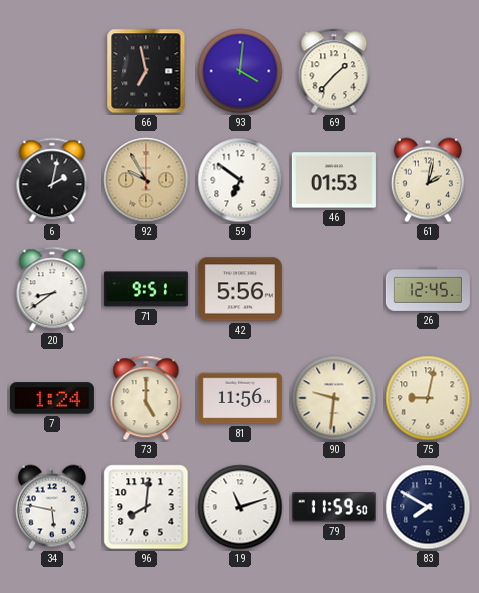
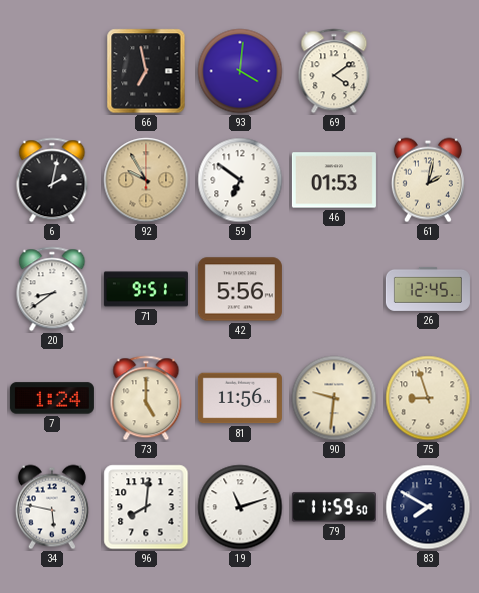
69: 1:37 -> 4:09 (334, 71)
75: 9:02 -> 8:57 (428, 398)
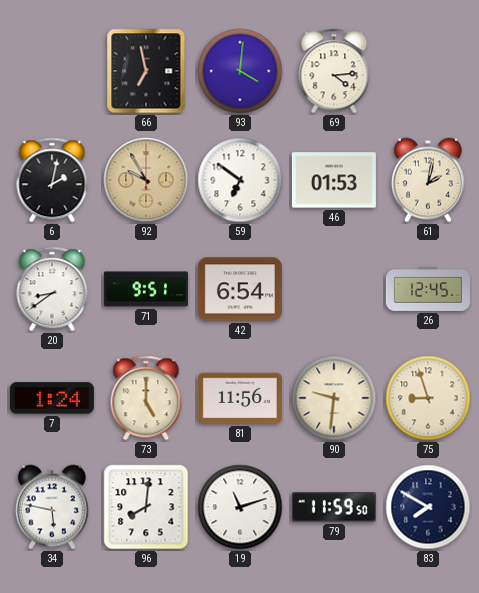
69: 4:09 -> 4:14 (334, 71)
42: 5:56 -> 6:54 (240, 289)
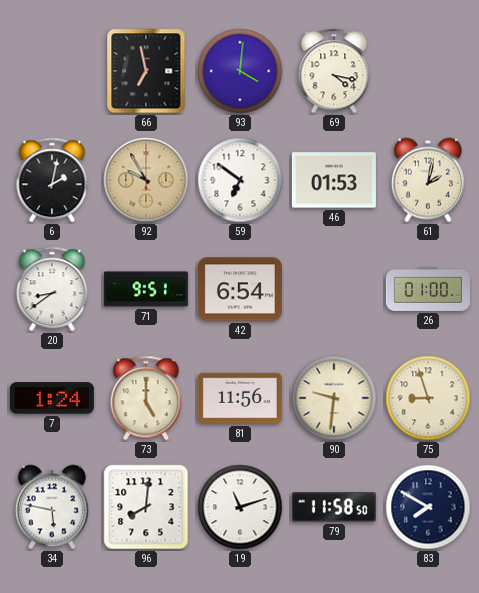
69: 4:14 -> 4:17 (334, 71)
26: 12:45 -> 01:00 (428, 289)
79: 11:59 -> 11:58 (334, 507)
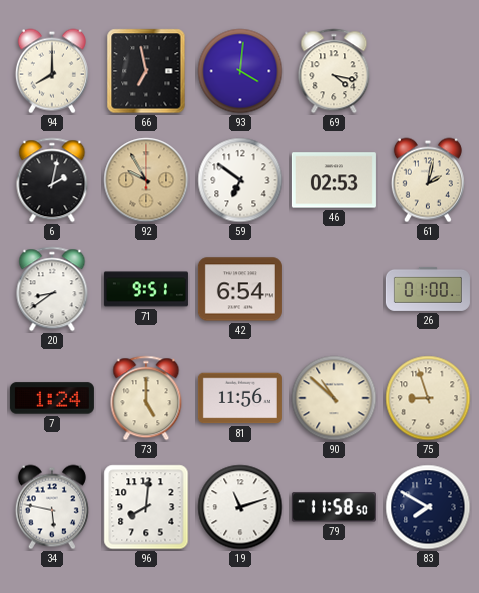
94: none -> 8:00 (52, 71)
46: 01:53 -> 02:53 (334, 180)
90: 9:31 -> 10:52 (334, 398)
